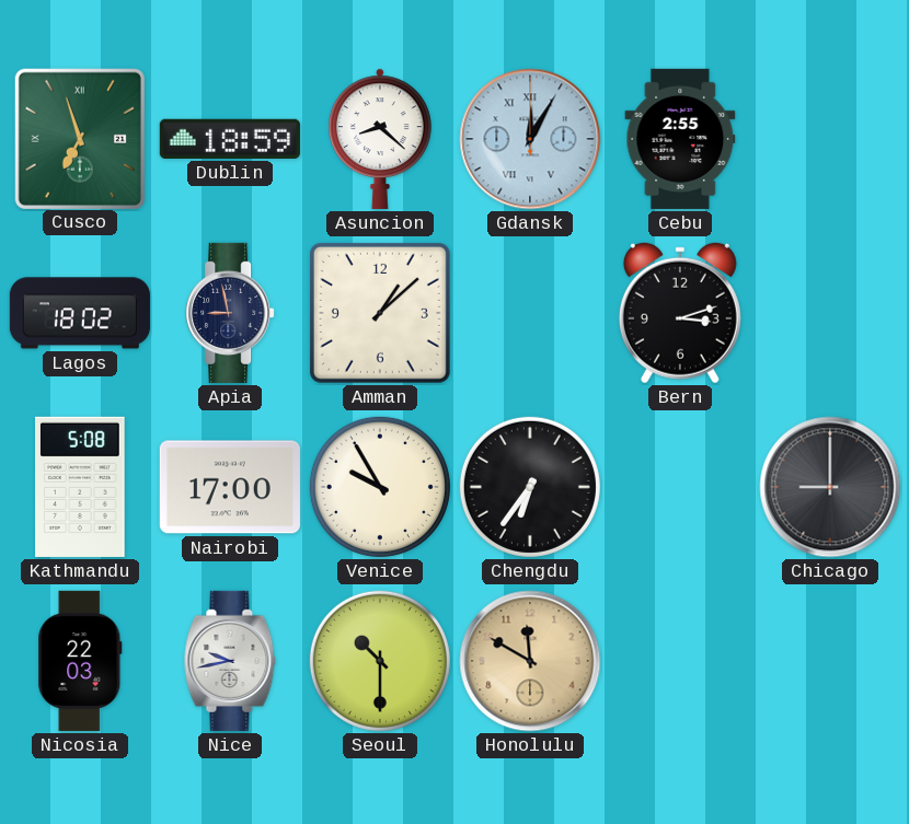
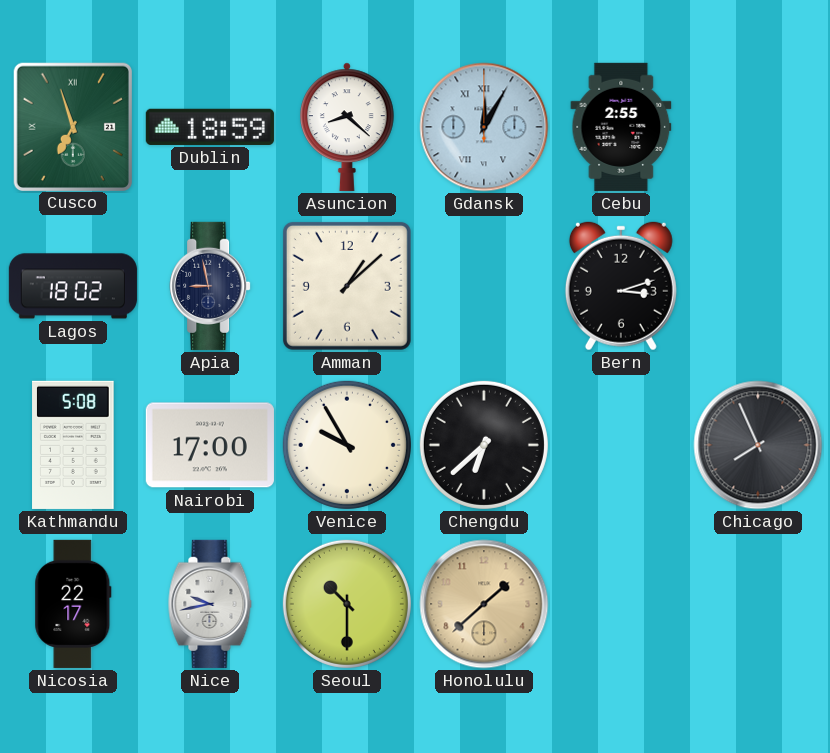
Chengdu: 6:36 -> 6:38 (484, 445)
Chicago: 9:00 -> 7:56 (758, 445)
Nicosia: 22:03 -> 22:17 (73, 604)
Honolulu: 11:50 -> 1:38 (484, 604)
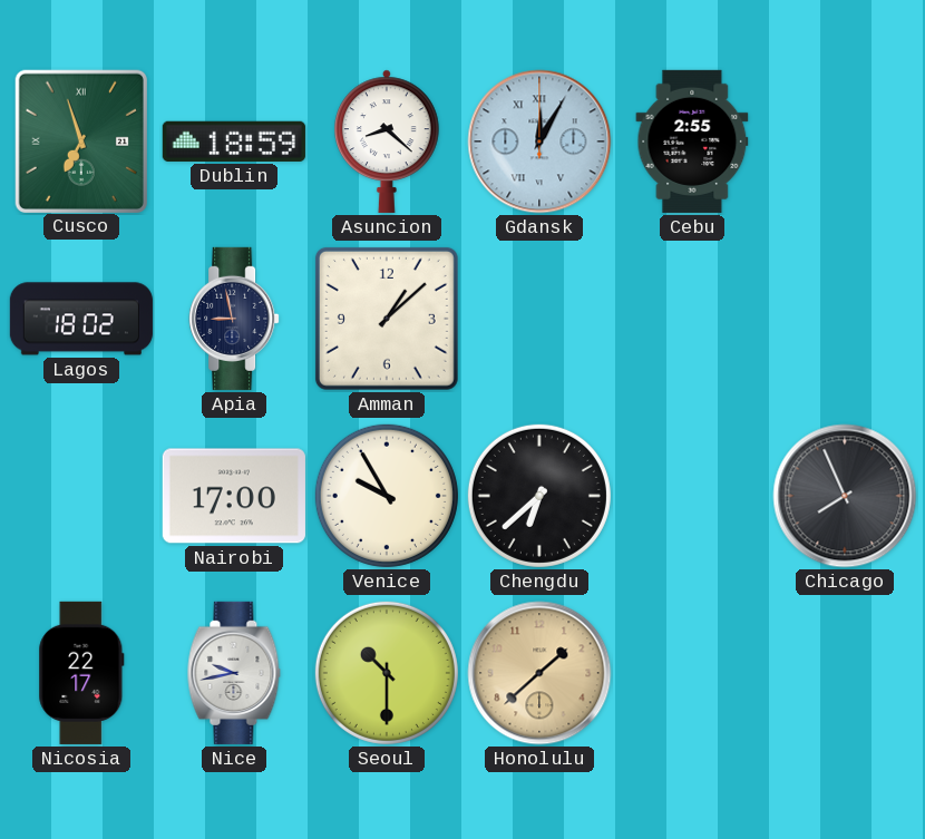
Bern: 3:12 -> none (621, 286)
Kathmandu: 5:08 -> none (73, 445)
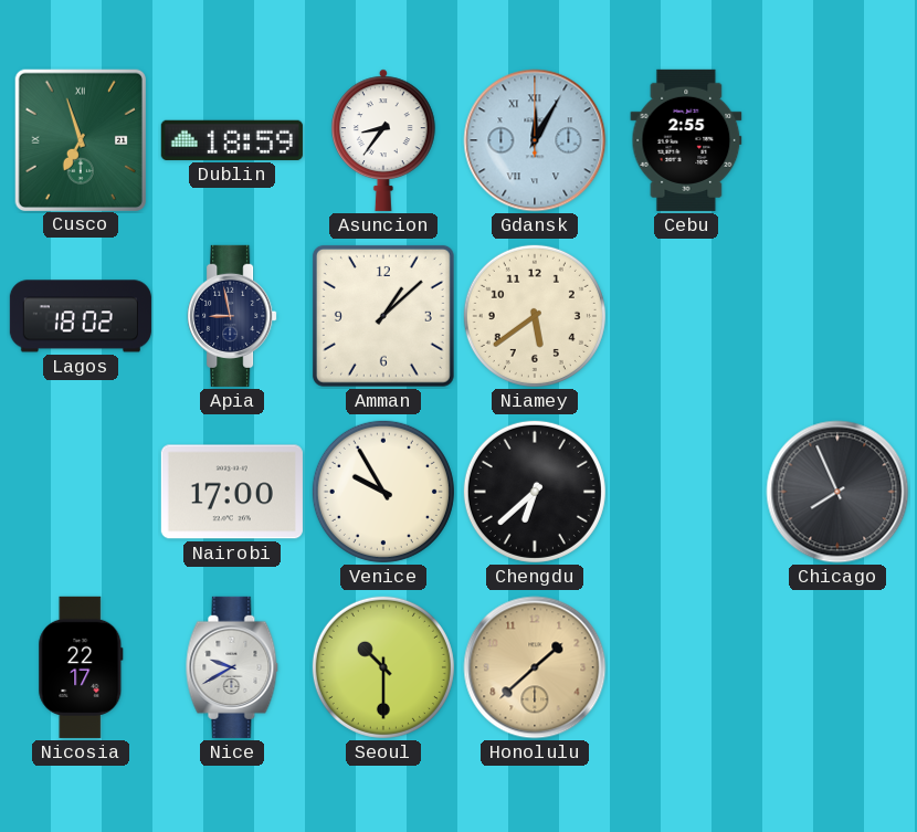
Asuncion: 8:22 -> 8:36 (384, 140)
Niamey: none -> 5:39 (535, 316)
Nice: 9:43 -> 9:40 (232, 667)
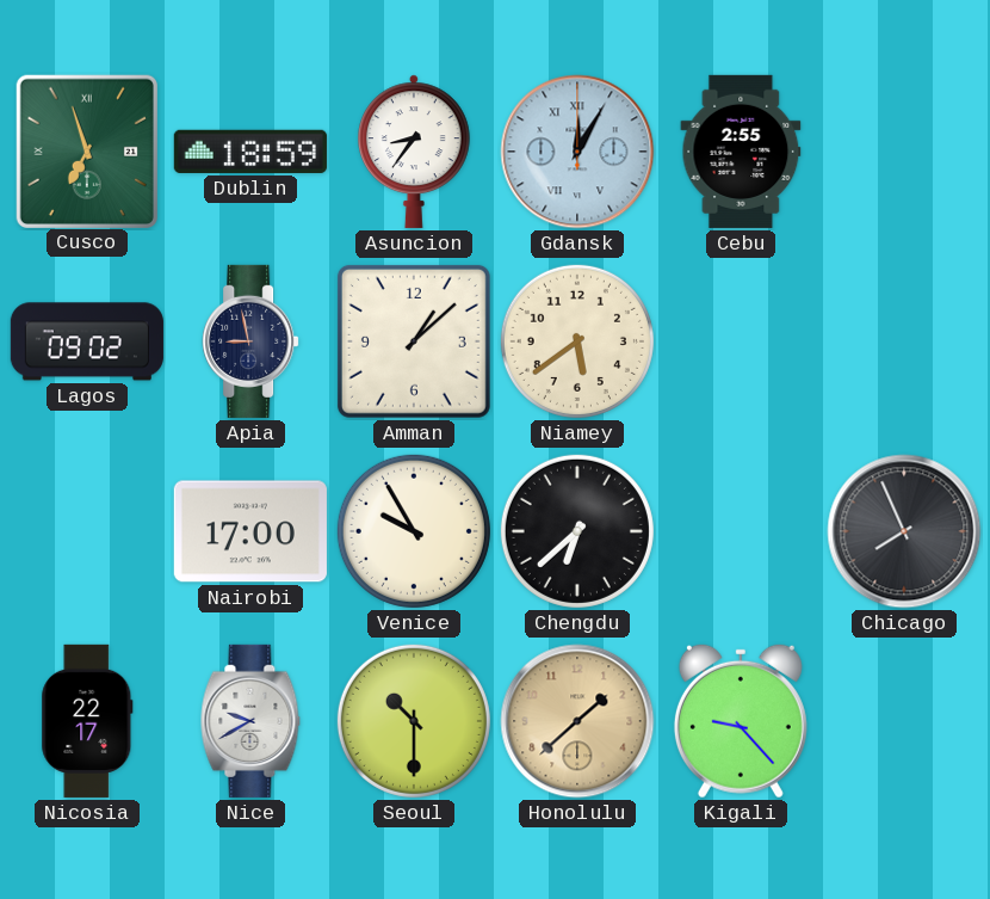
Lagos: 18:02 -> 09:02 (87, 341)
Kigali: none -> 9:23 (741, 721)
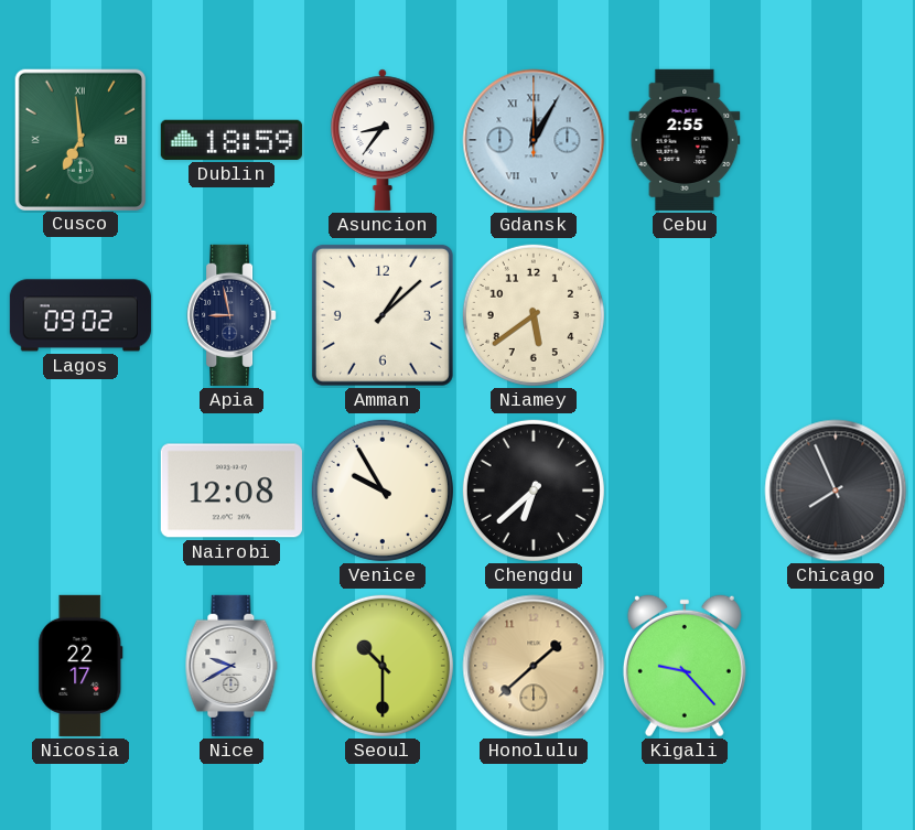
Cusco: 6:57 -> 6:59 (79, 139)
Nairobi: 17:00 -> 12:08 (232, 491)
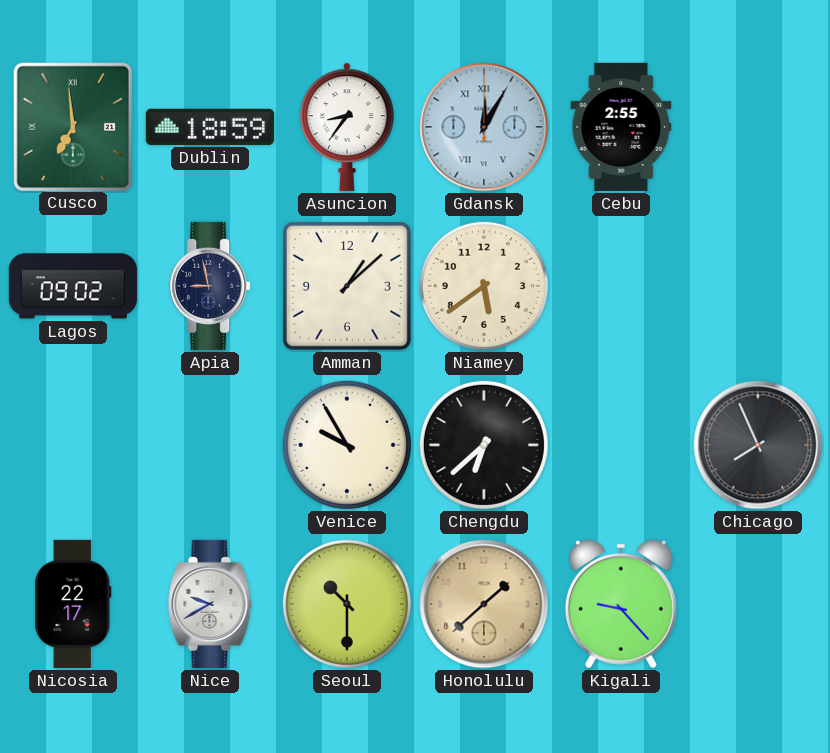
Nairobi: 12:08 -> none (232, 491)
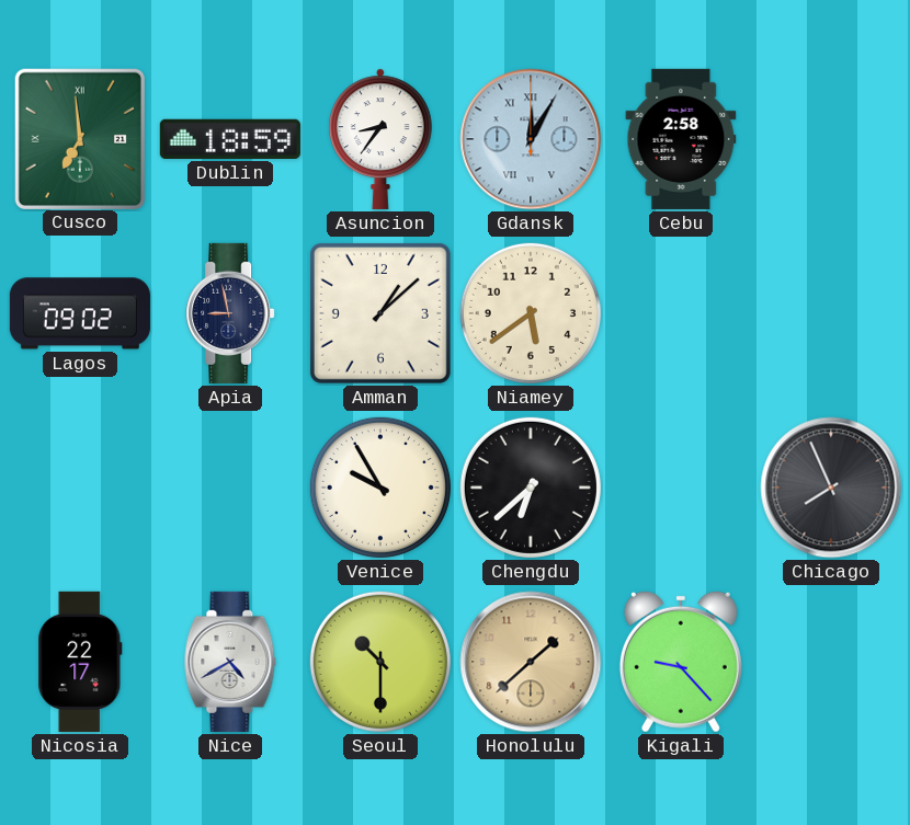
Cebu: 2:55 -> 2:58 (681, 139)
Nice: 9:40 -> 4:40 (230, 662)
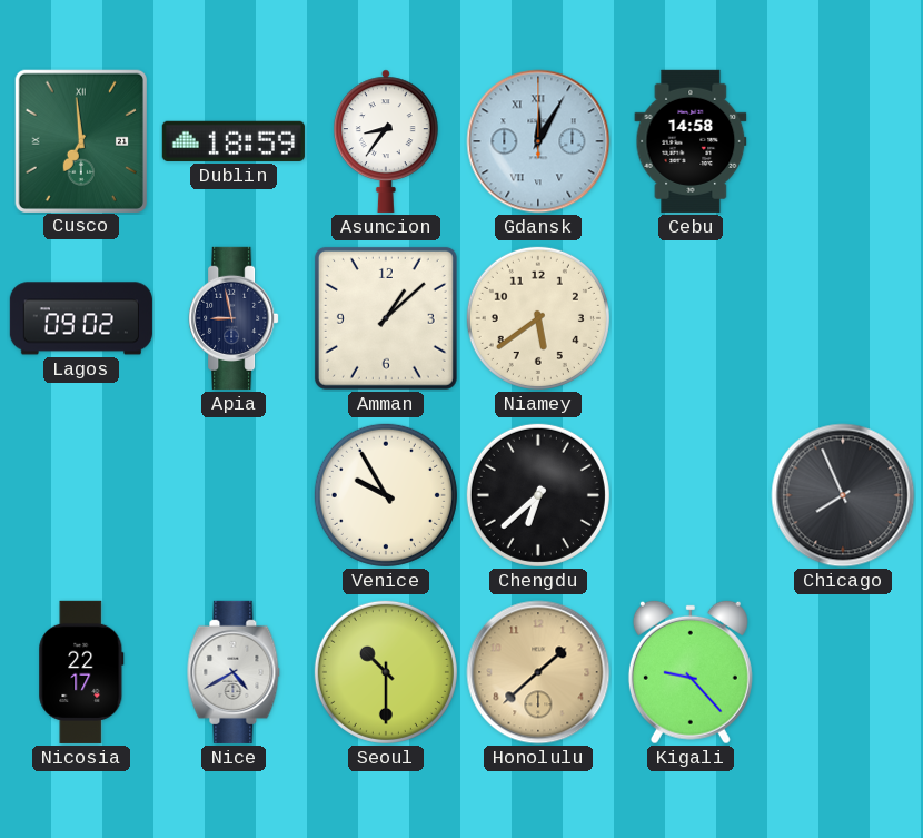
Cebu: 2:58 -> 14:58 (691, 141)
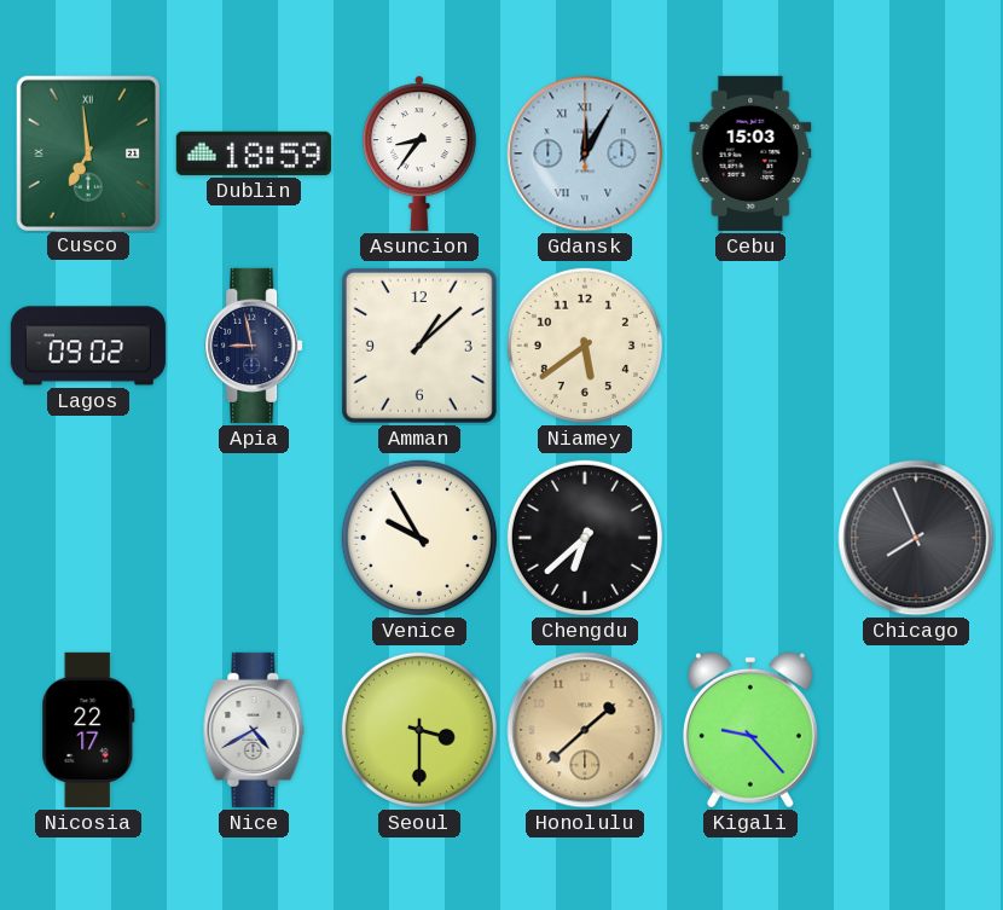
Cebu: 14:58 -> 15:03 (750, 153)
Seoul: 10:30 -> 3:30 (419, 730)
